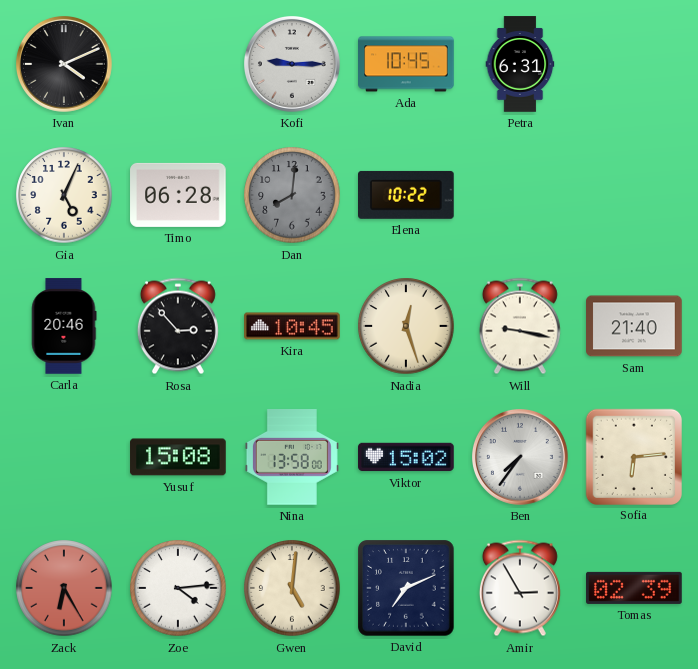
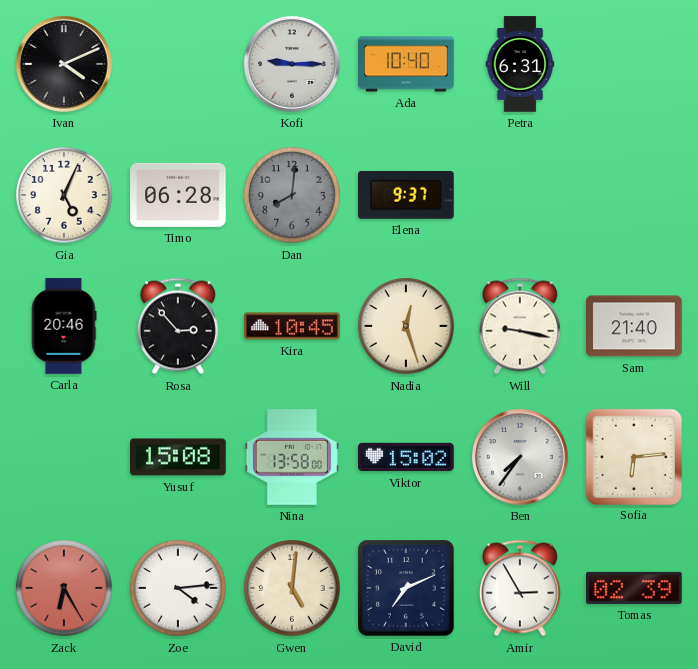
Ada: 10:45 -> 10:40 (406, 64)
Elena: 10:22 -> 9:37 (407, 195)
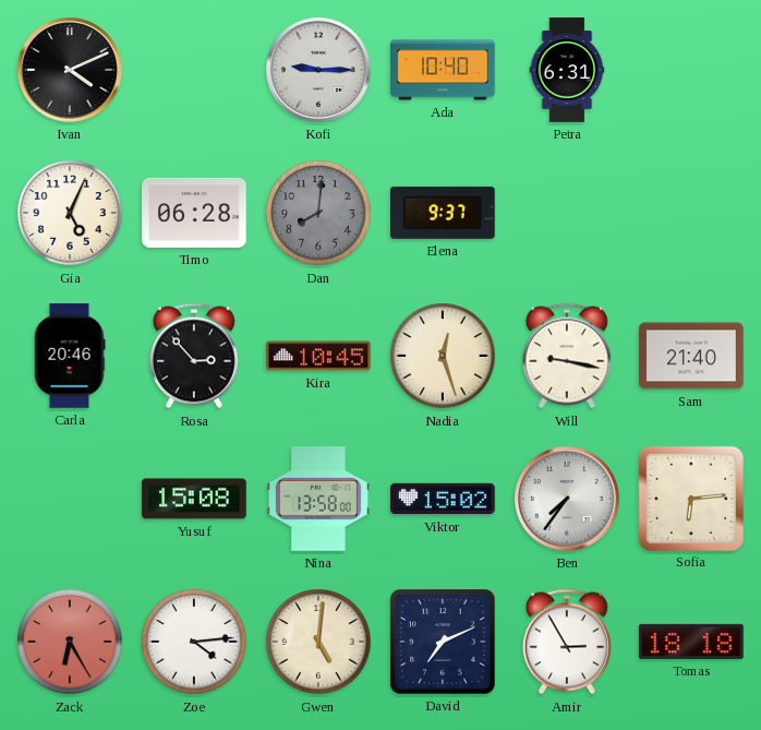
Tomas: 02:39 -> 18:18 (691, 642)
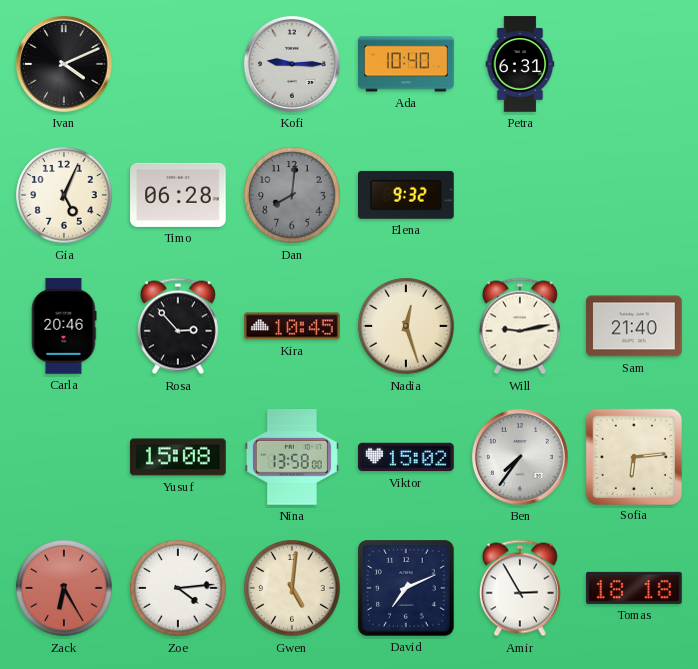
Elena: 9:37 -> 9:32 (407, 195)
Will: 9:17 -> 9:13 (520, 326)
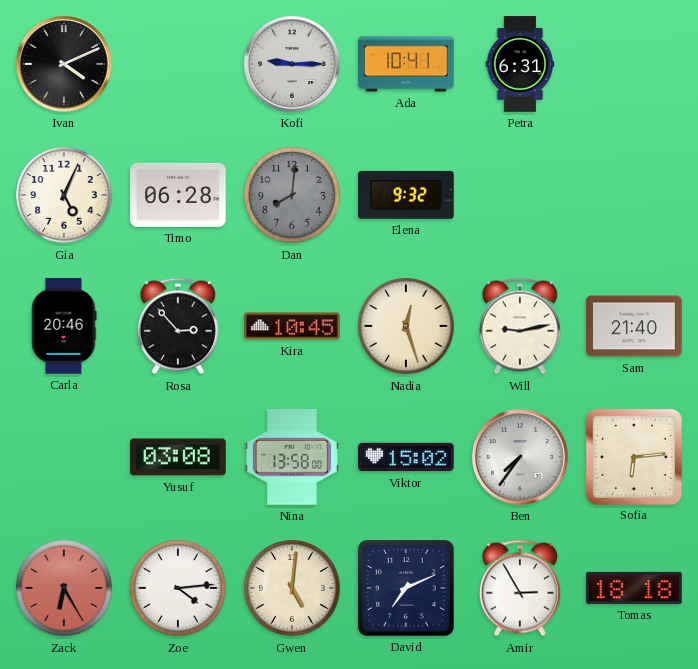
Ada: 10:40 -> 10:41 (406, 64)
Yusuf: 15:08 -> 03:08 (178, 457)
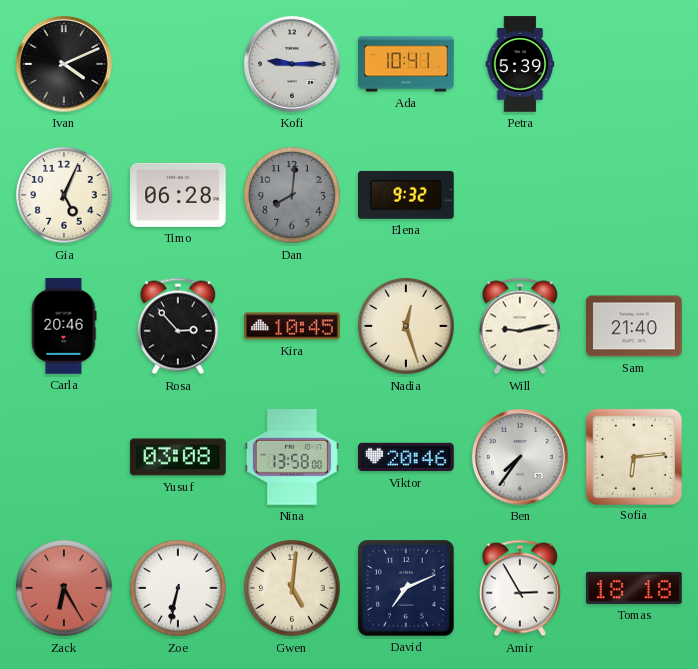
Petra: 6:31 -> 5:39 (520, 64)
Viktor: 15:02 -> 20:46 (406, 457)
Zoe: 4:14 -> 6:32 (178, 588)
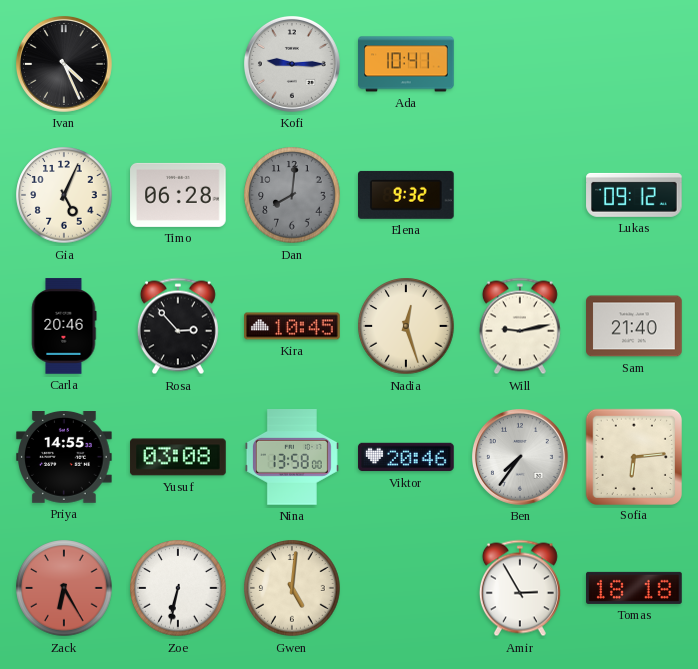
Ivan: 4:11 -> 4:26 (65, 65)
Petra: 5:39 -> none (520, 64)
Lukas: none -> 09:12 (634, 195)
Priya: none -> 14:55 (64, 458)
David: 7:11 -> none (406, 588)
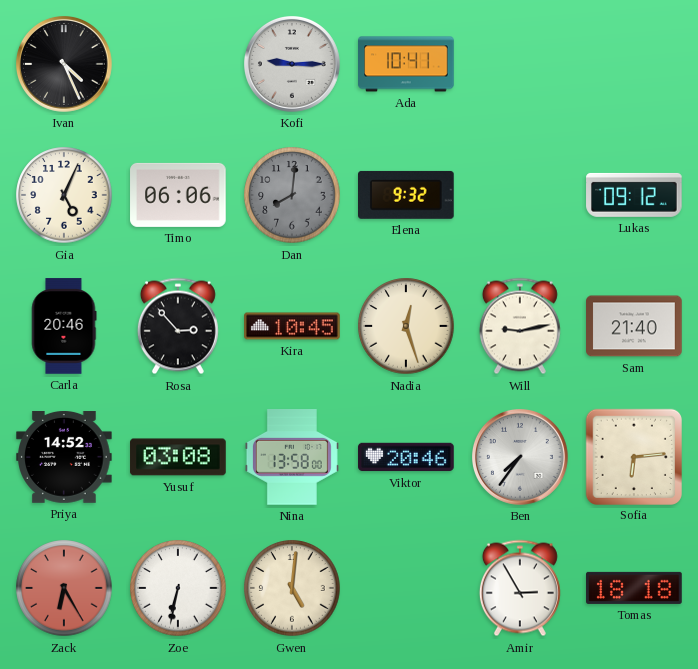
Timo: 06:28 -> 06:06 (178, 195)
Priya: 14:55 -> 14:52 (64, 458)
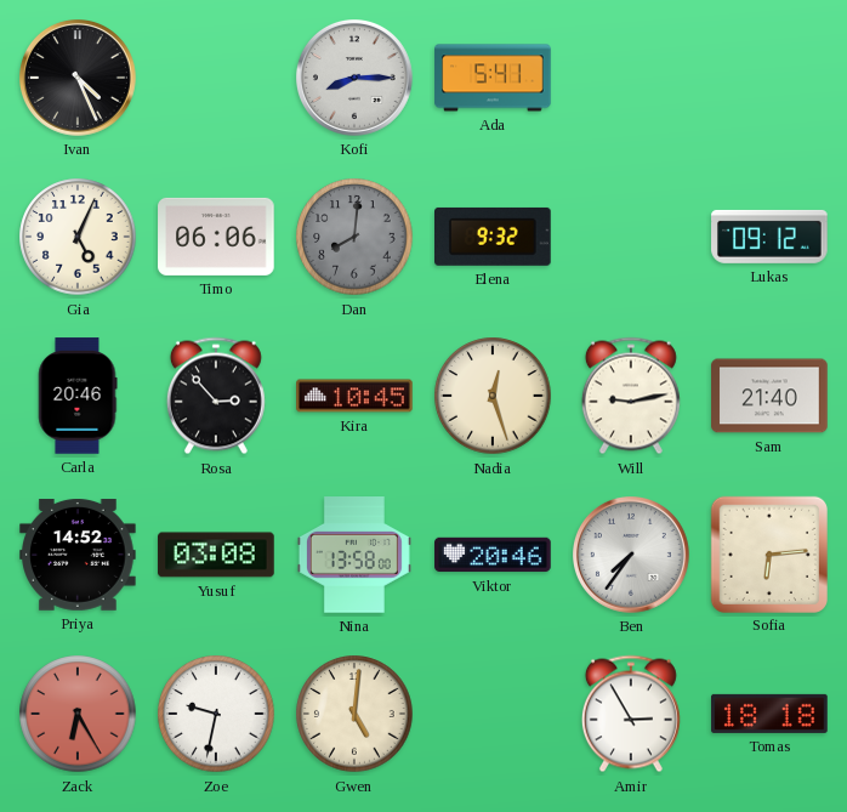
Kofi: 9:15 -> 8:15 (356, 79)
Ada: 10:41 -> 5:41 (493, 78)
Zoe: 6:32 -> 9:32 (216, 714)
